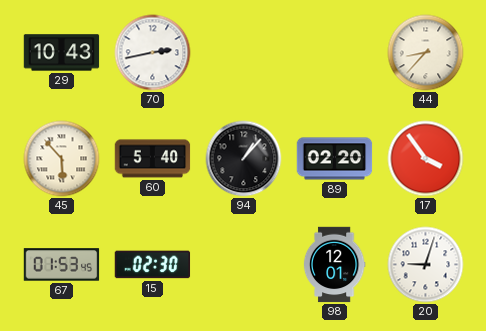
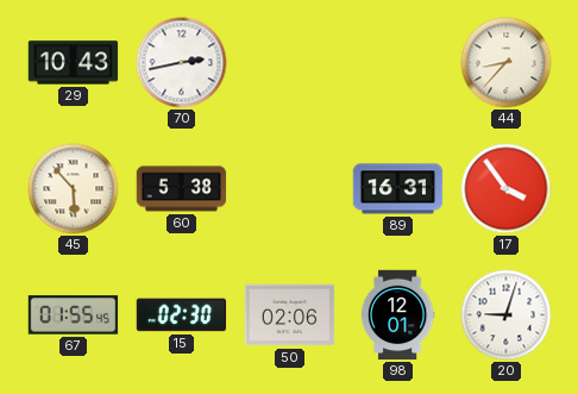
60: 5:40 -> 5:38 (182, 189)
94: 1:07 -> none (244, 159)
89: 02:20 -> 16:31 (398, 189)
67: 01:53 -> 01:55 (74, 315)
50: none -> 02:06 (290, 315)
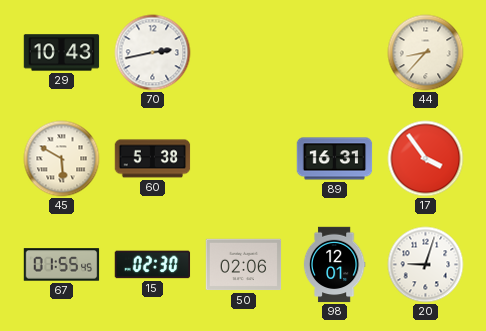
45: 5:53 -> 5:50 (62, 159)
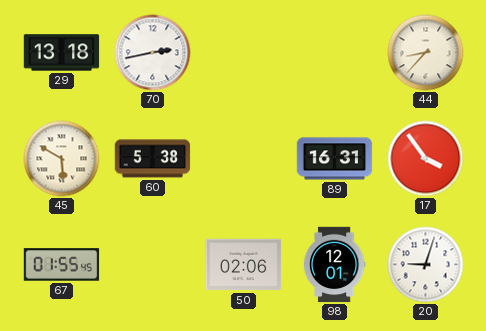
29: 10:43 -> 13:18 (62, 53)
15: 02:30 -> none (153, 265)
